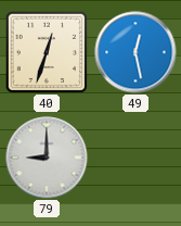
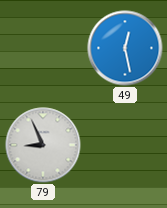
40: 12:33 -> none (46, 51)
79: 9:00 -> 8:56 (43, 145)
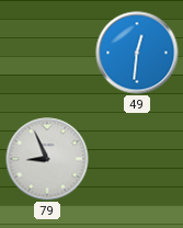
49: 12:28 -> 12:31 (137, 53)
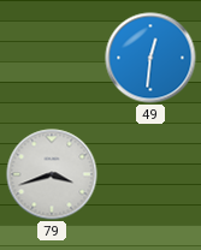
79: 8:56 -> 3:42 (52, 174)
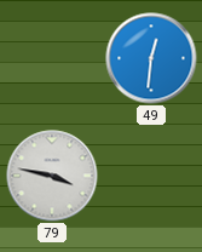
79: 3:42 -> 3:47 (52, 176)
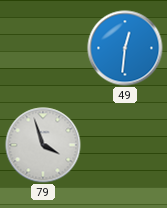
79: 3:47 -> 3:57 (43, 145)
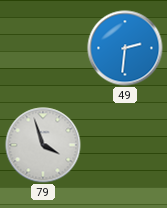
49: 12:31 -> 2:31 (125, 48)
